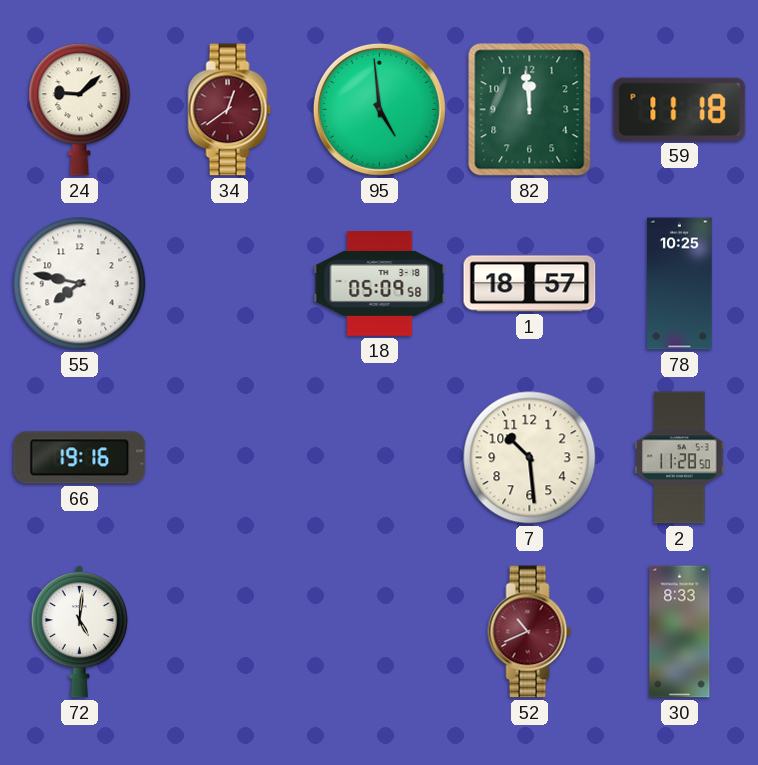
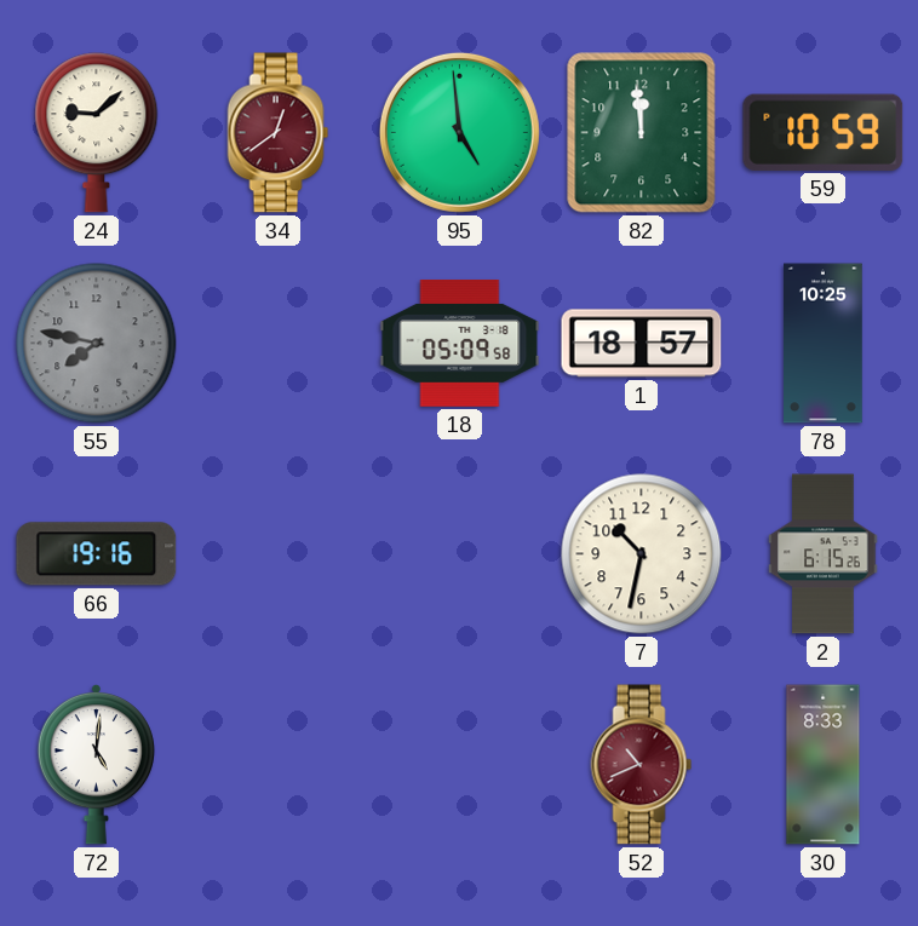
59: 11:18 -> 10:59 (824, 132)
55 dial: white -> grey (97, 344)
7: 10:29 -> 10:32 (642, 554)
2: 11:28 -> 6:15 (824, 554)
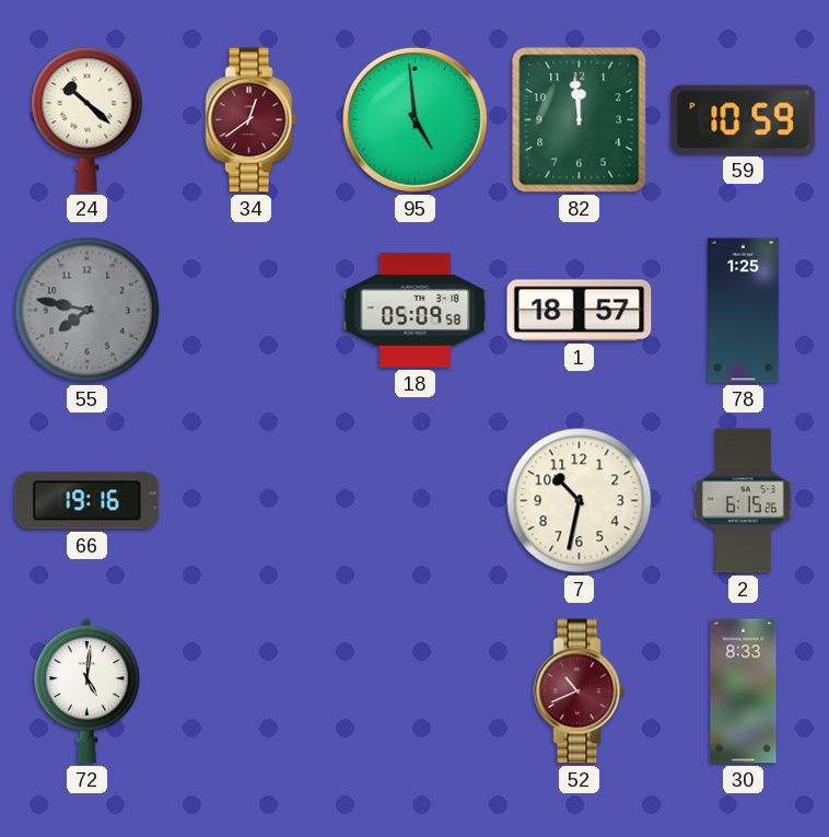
24: 9:08 -> 10:22 (87, 120)
78: 10:25 -> 1:25 (744, 311)
